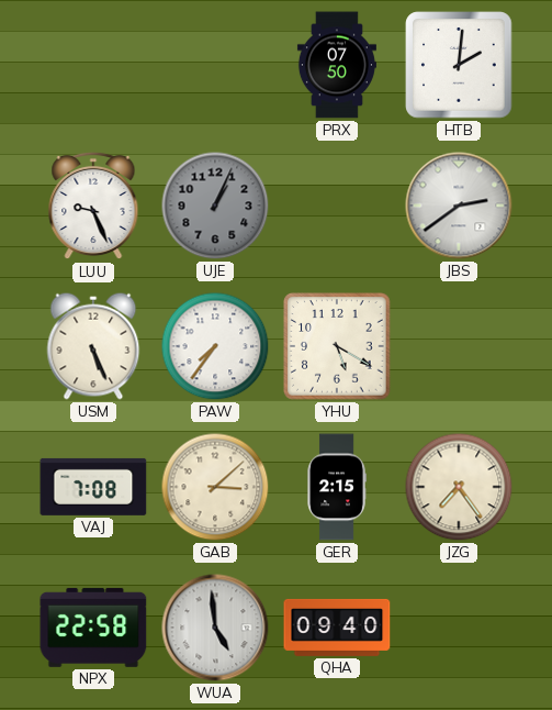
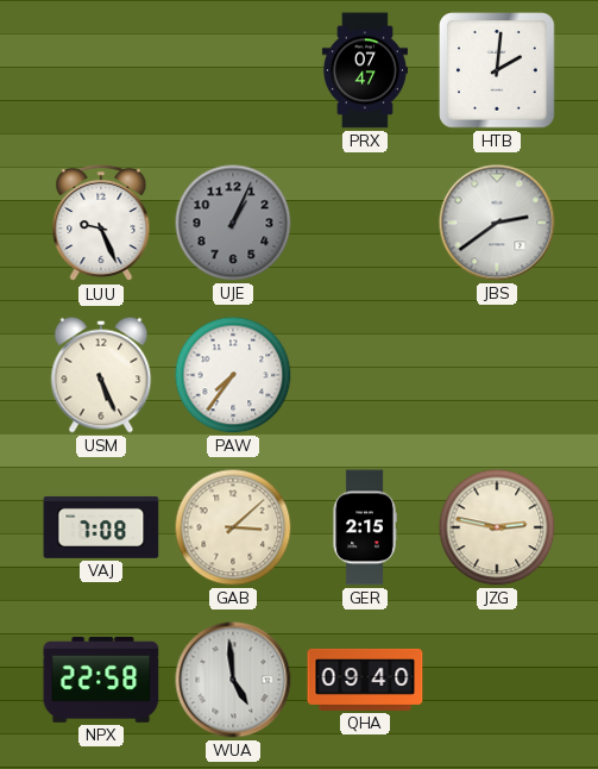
PRX: 07:50 -> 07:47 (365, 70)
YHU: 5:20 -> none (337, 346)
JZG: 7:24 -> 2:47 (497, 527)
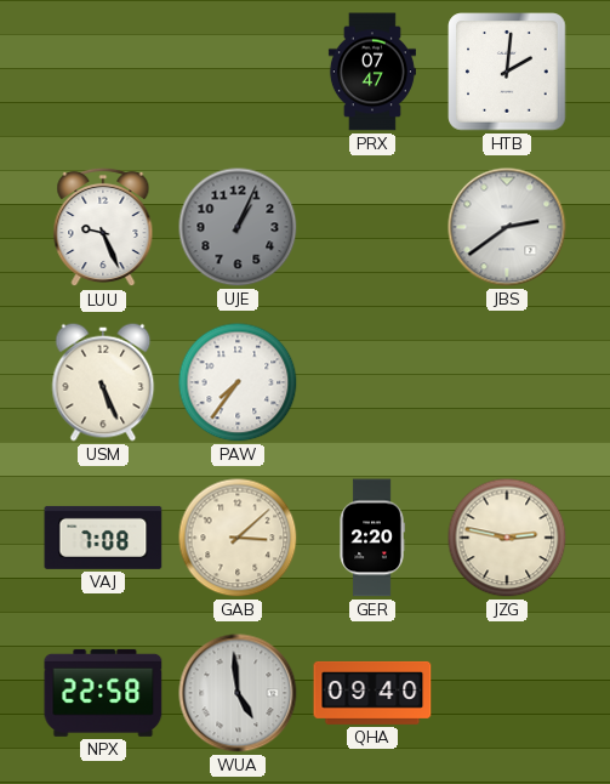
GER: 2:15 -> 2:20 (372, 538)
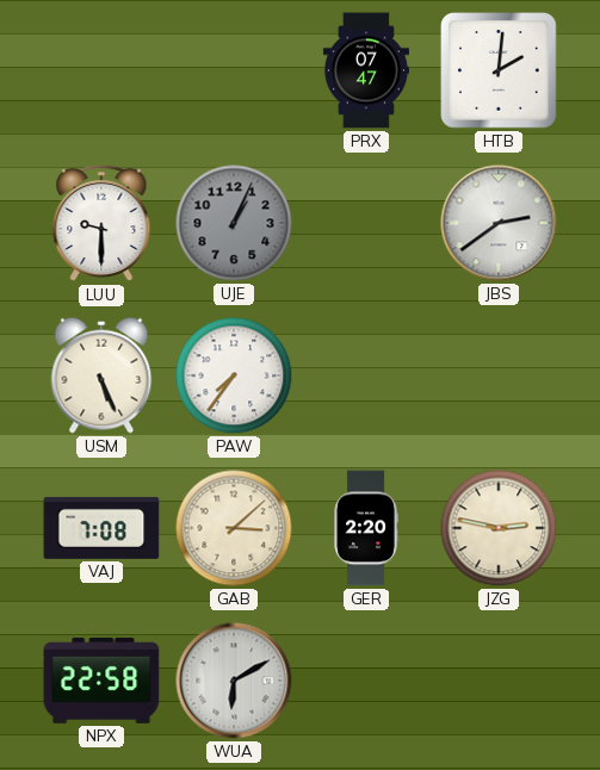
LUU: 9:26 -> 9:30 (101, 223)
WUA: 4:59 -> 6:10 (234, 681)
QHA: 09:40 -> none (372, 693)
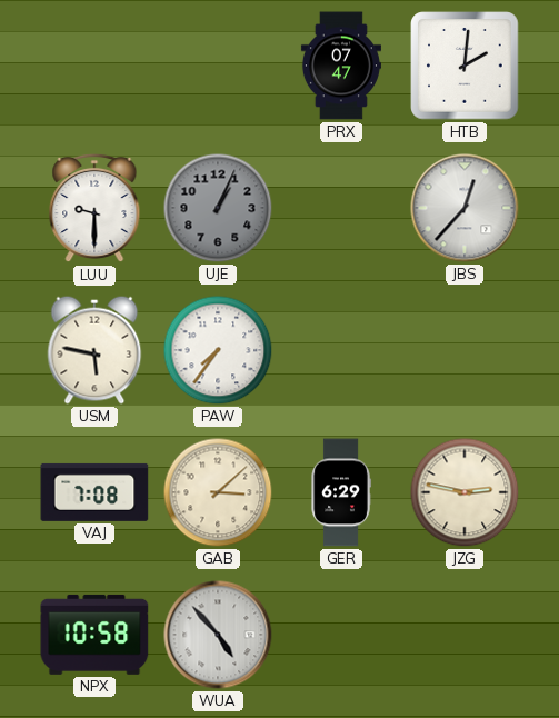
JBS: 2:39 -> 12:37 (465, 208)
USM: 5:26 -> 5:47 (94, 350)
GER: 2:20 -> 6:29 (341, 492)
NPX: 22:58 -> 10:58 (94, 635)
WUA: 6:10 -> 4:53 (218, 635)
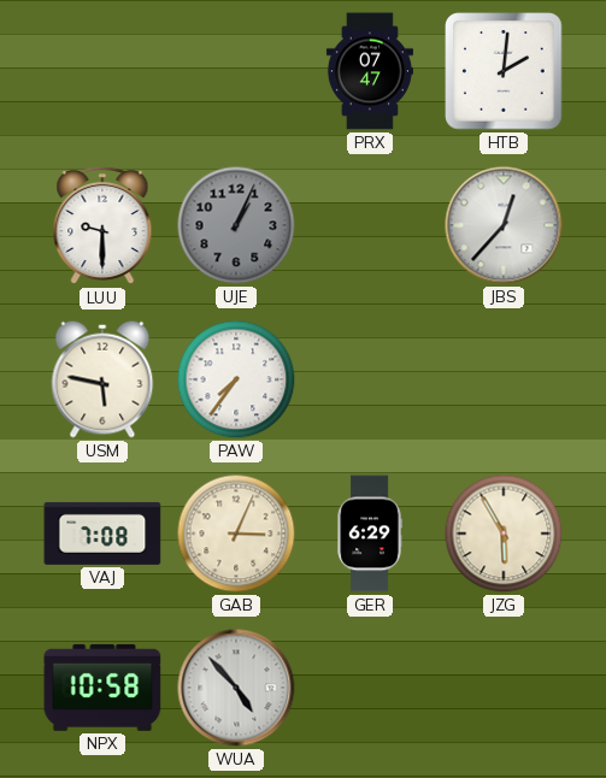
GAB: 3:08 -> 3:04 (236, 534)
JZG: 2:47 -> 5:55 (504, 534)
